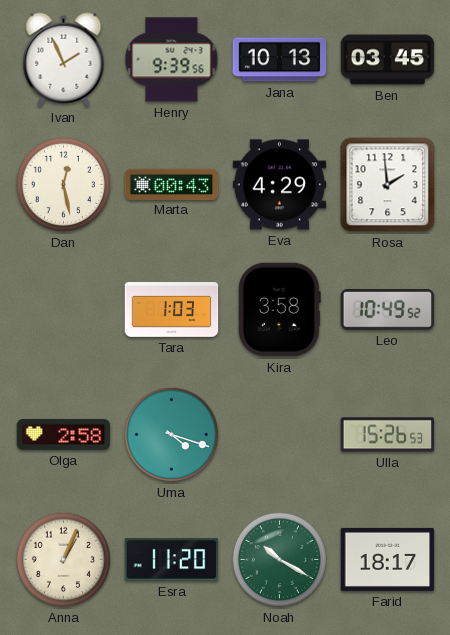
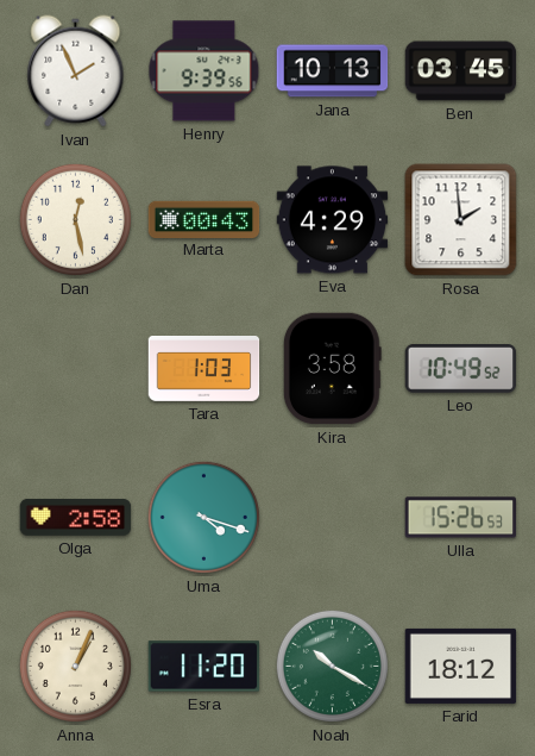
Farid: 18:17 -> 18:12 (461, 666)
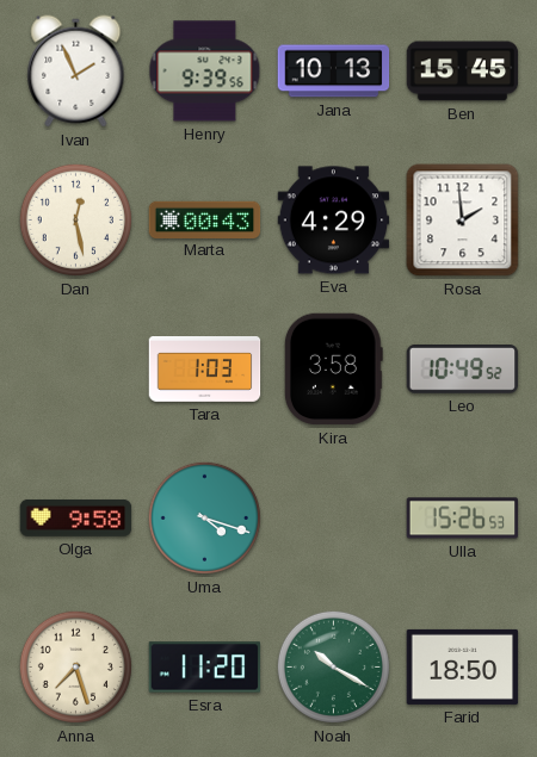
Ben: 03:45 -> 15:45 (463, 72)
Olga: 2:58 -> 9:58 (76, 519)
Anna: 1:04 -> 7:27 (75, 666)
Farid: 18:12 -> 18:50 (463, 666)
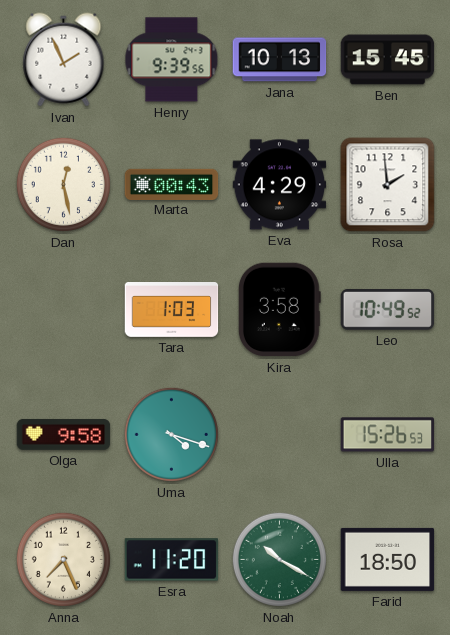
Anna: 7:27 -> 7:26 (63, 559)
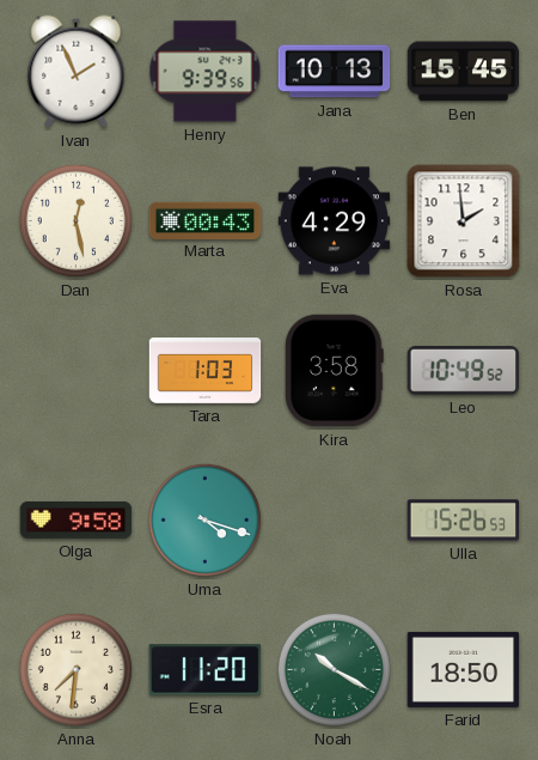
Anna: 7:26 -> 7:31 (75, 669)
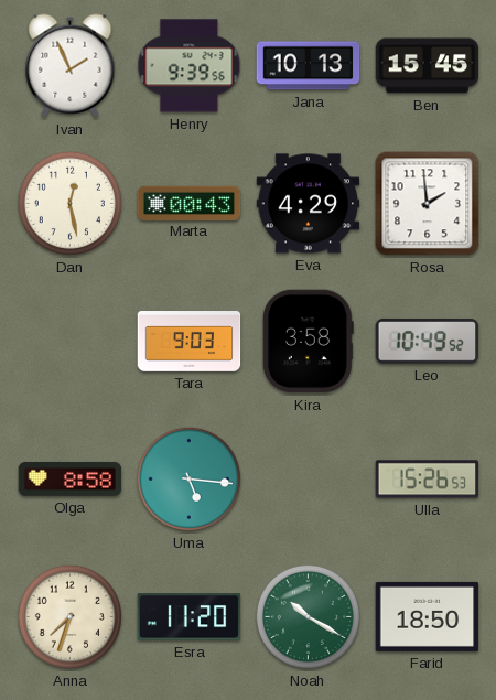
Tara: 1:03 -> 9:03 (190, 342)
Olga: 9:58 -> 8:58 (71, 480)
Uma: 4:18 -> 5:16 (188, 478)
Anna: 7:31 -> 7:33 (69, 616)
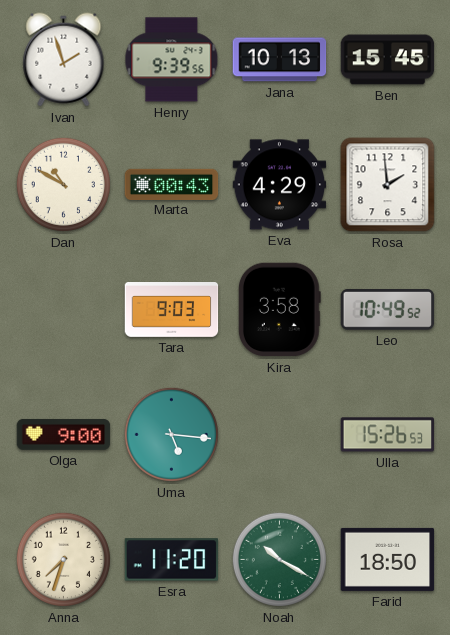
Ivan: 1:56 -> 1:57 (64, 60)
Dan: 12:28 -> 10:50 (63, 184)
Olga: 8:58 -> 9:00 (64, 435)
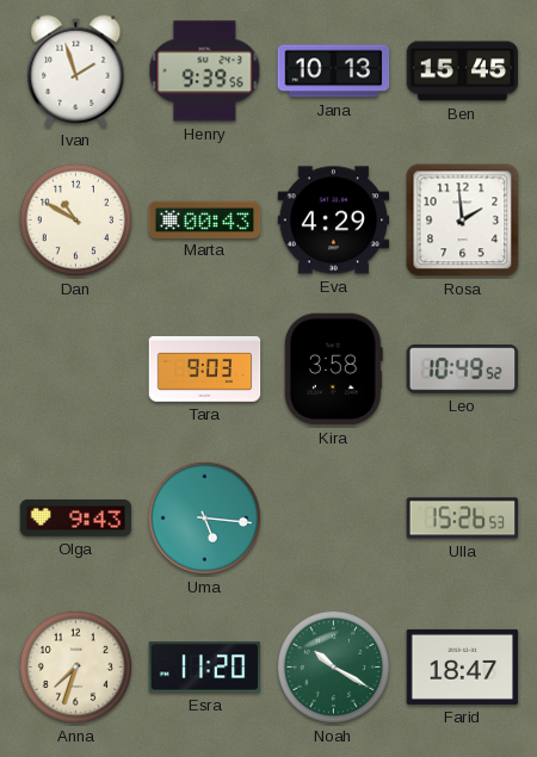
Olga: 9:00 -> 9:43 (76, 519)
Farid: 18:50 -> 18:47 (463, 666)
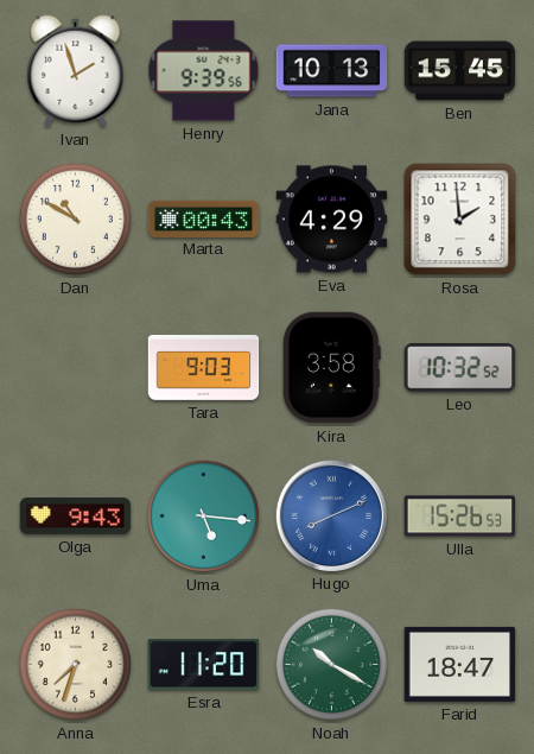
Leo: 10:49 -> 10:32 (460, 368)
Hugo: none -> 8:11 (331, 515)
